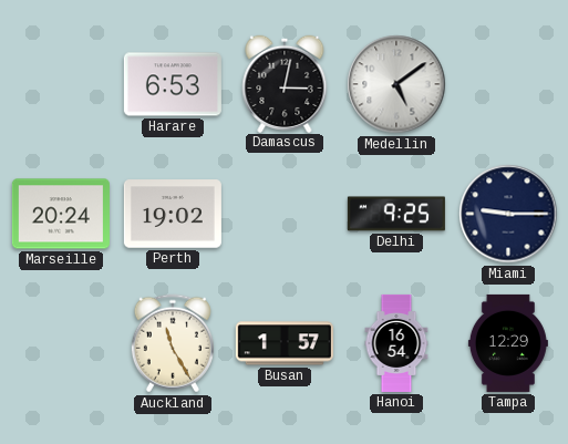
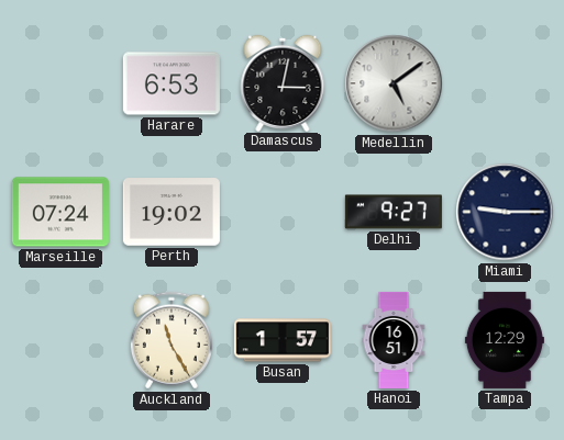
Marseille: 20:24 -> 07:24 (60, 212)
Delhi: 9:25 -> 9:27 (394, 212)
Hanoi: 16:54 -> 16:51 (394, 340)
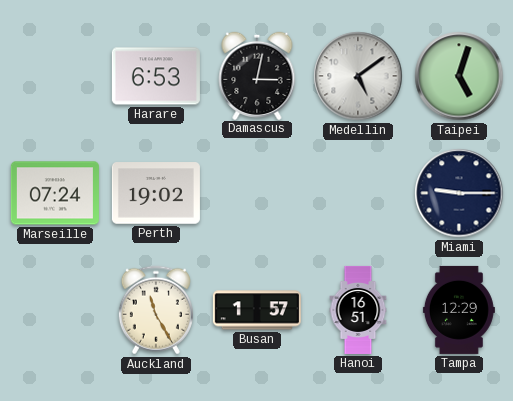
Taipei: none -> 5:03 (459, 76)
Delhi: 9:27 -> none (394, 212)
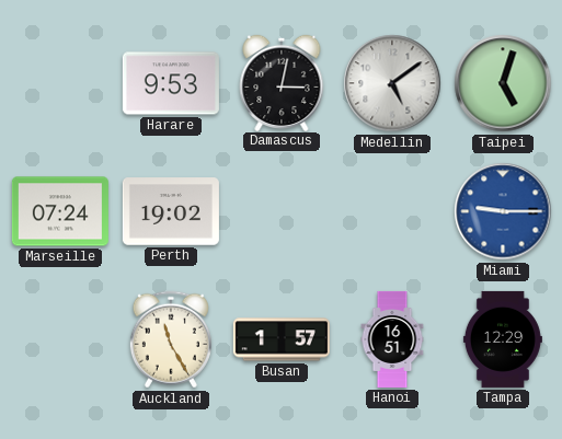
Harare: 6:53 -> 9:53 (171, 83)
Miami dial: navy -> blue (503, 211)
